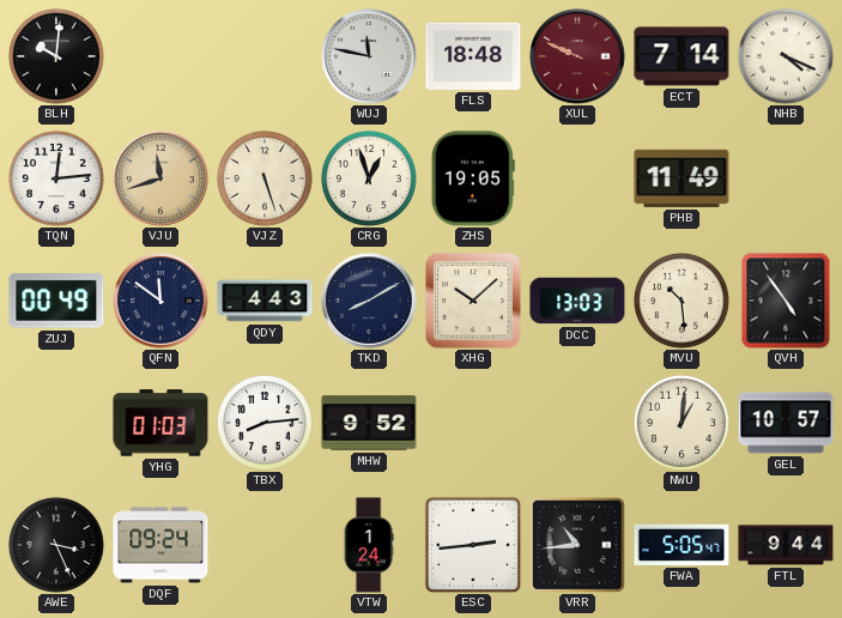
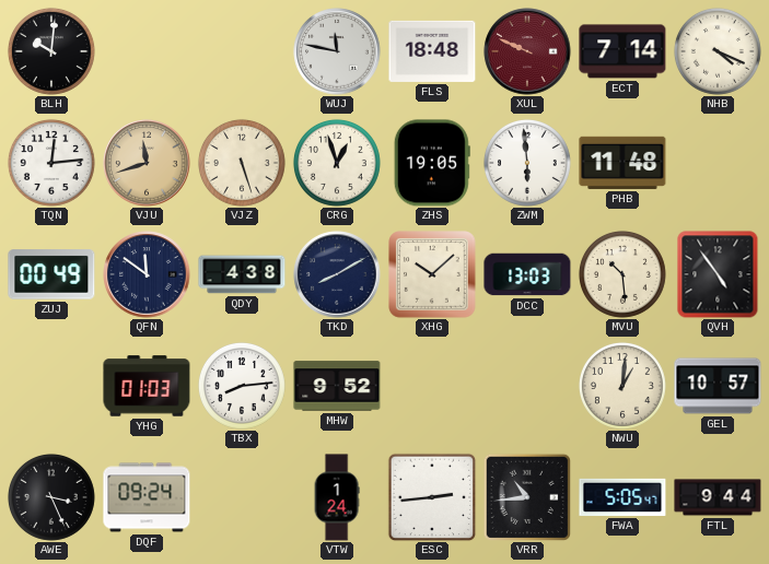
ZWM: none -> 5:59 (527, 163)
PHB: 11:49 -> 11:48 (622, 163)
QDY: 4:43 -> 4:38 (242, 274)
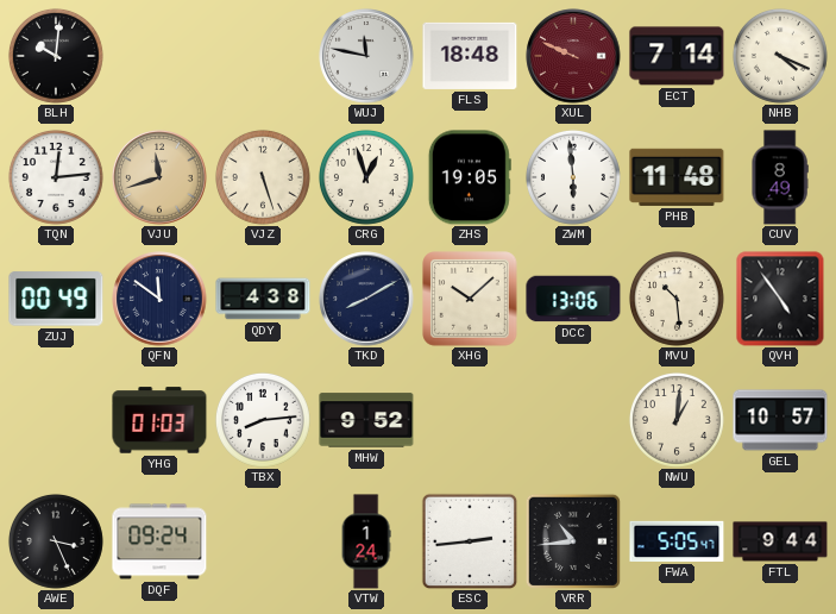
CUV: none -> 8:49 (780, 177)
DCC: 13:03 -> 13:06 (573, 299)
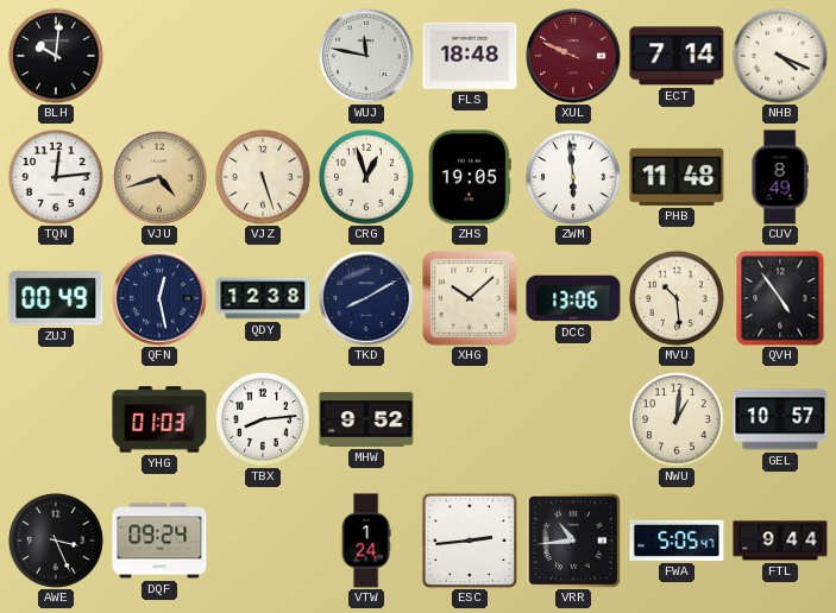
VJU: 11:42 -> 4:42 (159, 177)
QFN: 11:51 -> 12:28 (159, 298)
QDY: 4:38 -> 12:38 (263, 298)
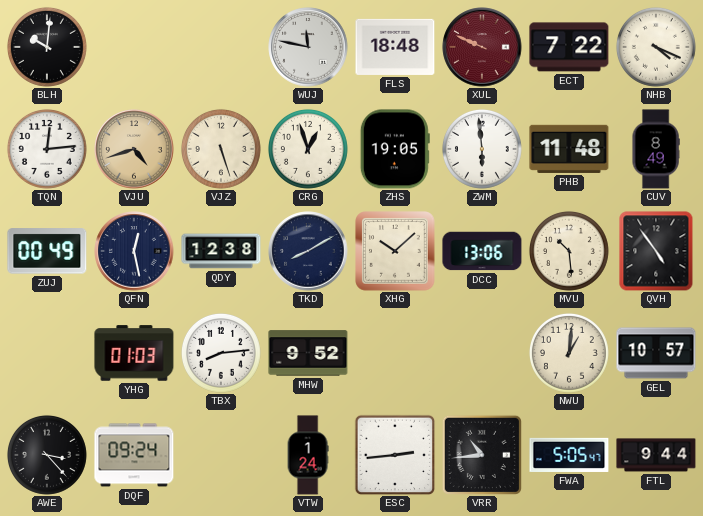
ECT: 7:14 -> 7:22 (569, 47)
AWE: 3:26 -> 3:23 (47, 455)
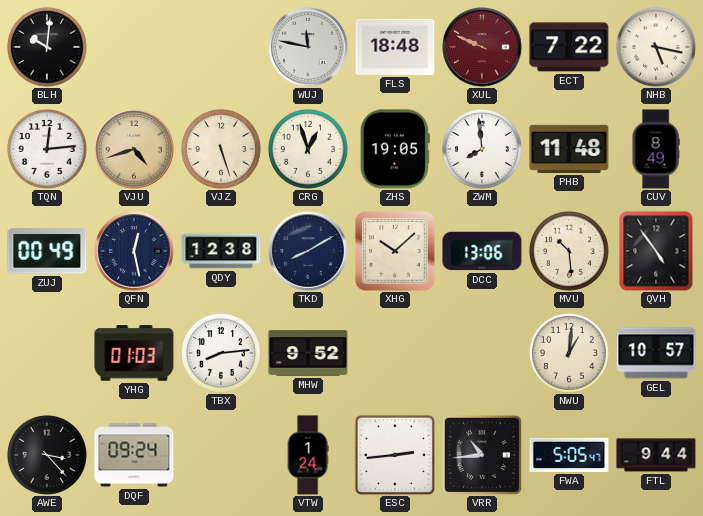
NHB: 4:19 -> 5:17 (656, 47)
ZWM: 5:59 -> 7:59 (482, 149)
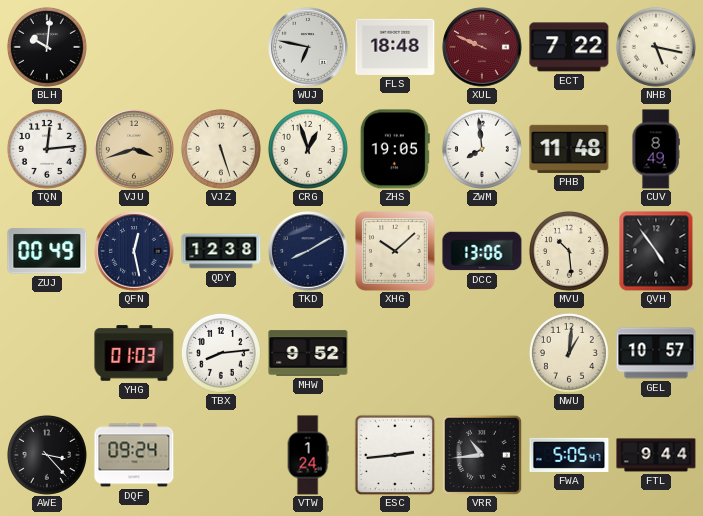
WUJ: 11:47 -> 6:47 (308, 47)
VJU: 4:42 -> 3:42 (134, 149)
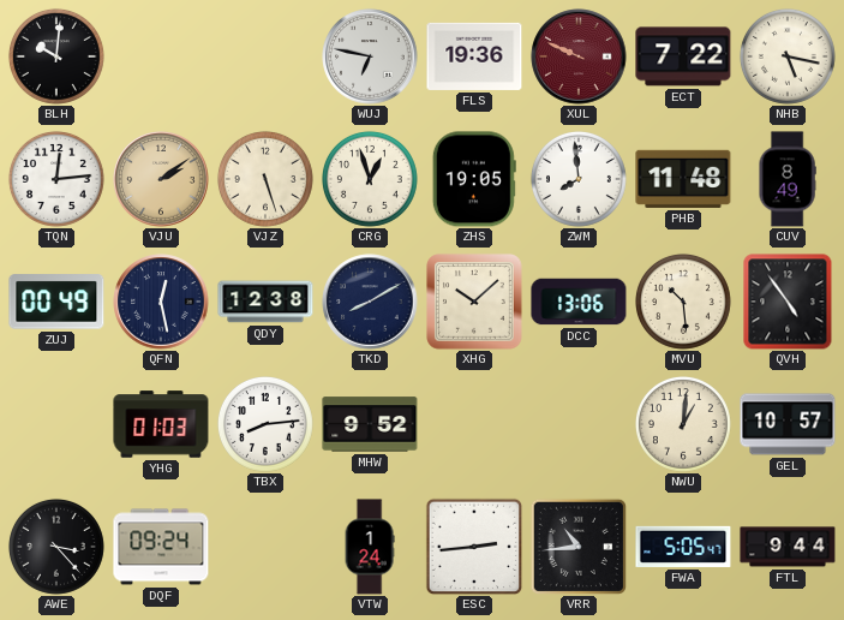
FLS: 18:48 -> 19:36 (474, 56)
VJU: 3:42 -> 2:09 (161, 179)
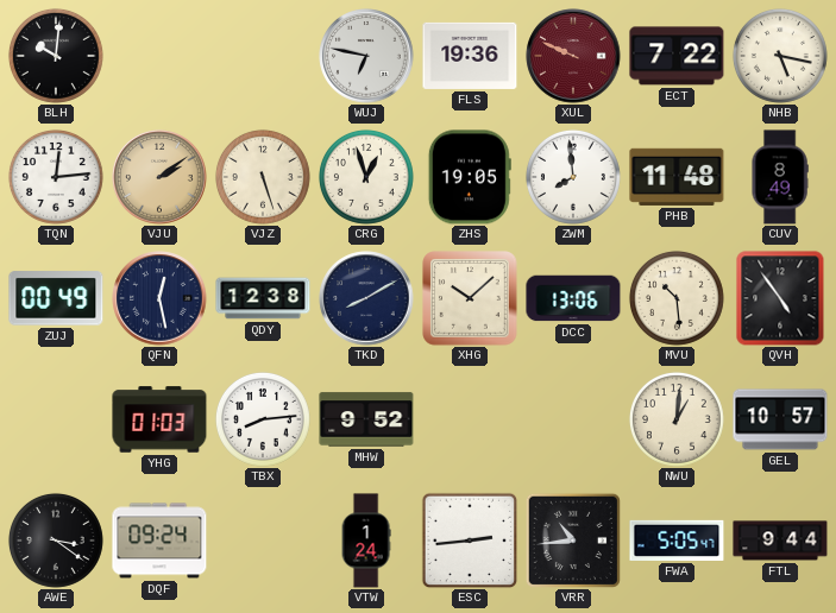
AWE: 3:23 -> 3:21 (56, 541)
